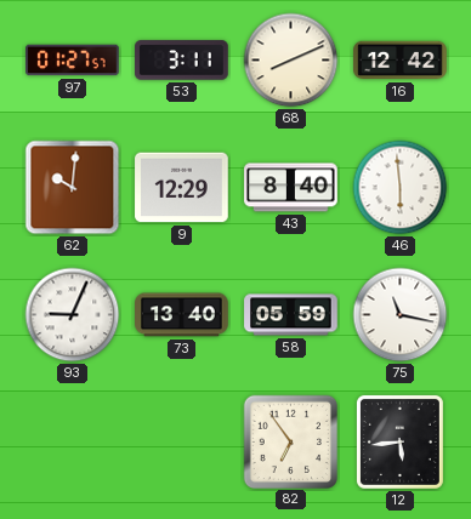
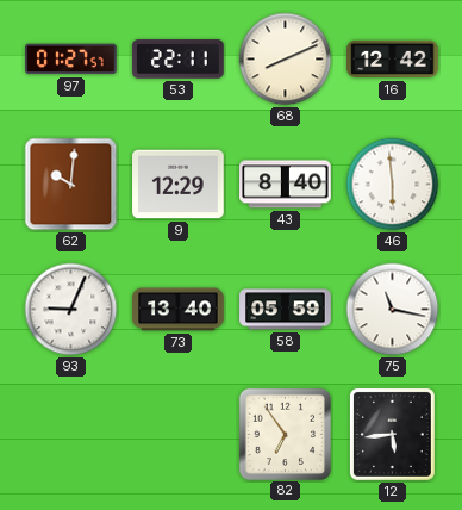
53: 3:11 -> 22:11 (179, 60)
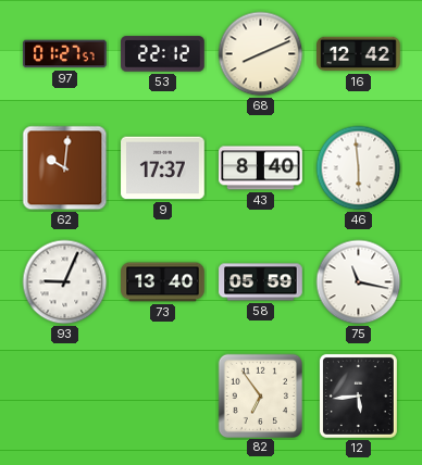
53: 22:11 -> 22:12 (163, 54)
9: 12:29 -> 17:37 (163, 168)
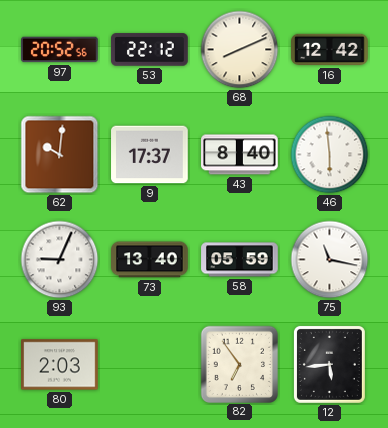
97: 01:27 -> 20:52 (60, 50)
80: none -> 2:03 (60, 365)
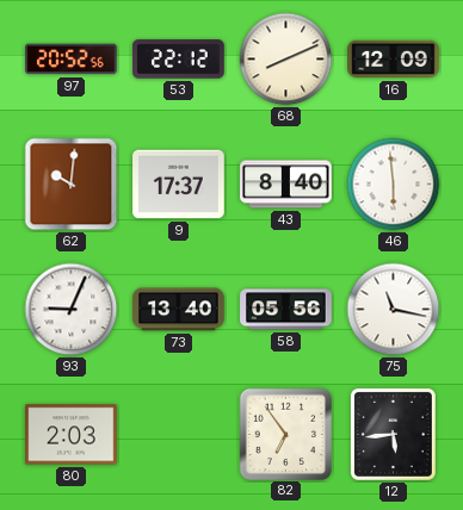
16: 12:42 -> 12:09 (394, 60)
58: 05:59 -> 05:56 (286, 310)
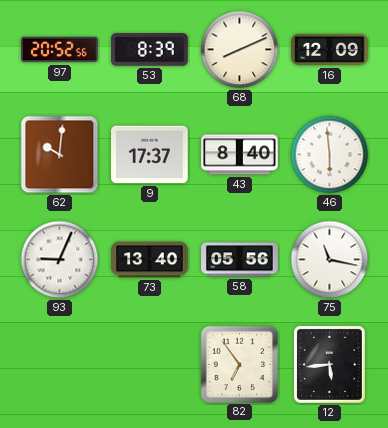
53: 22:12 -> 8:39 (150, 50)
80: 2:03 -> none (72, 435)
